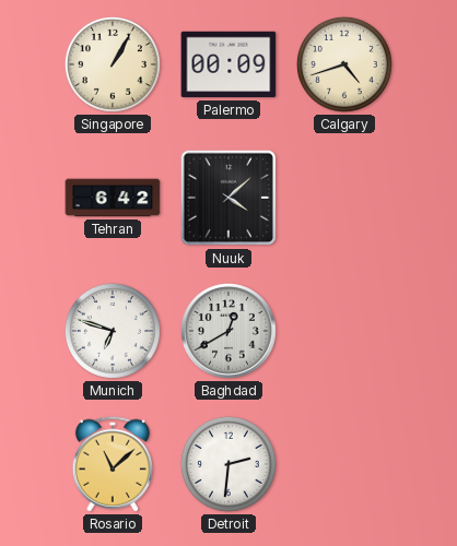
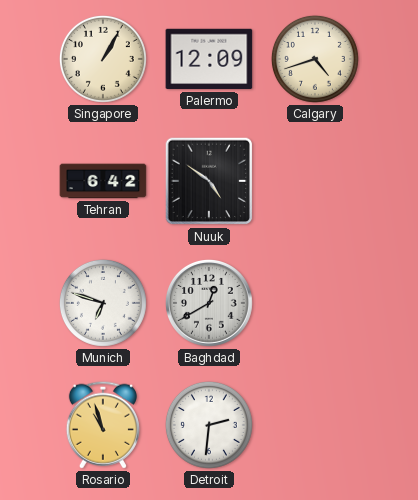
Palermo: 00:09 -> 12:09 (209, 59)
Nuuk: 4:08 -> 4:51 (209, 181)
Rosario: 11:08 -> 10:57 (103, 425)
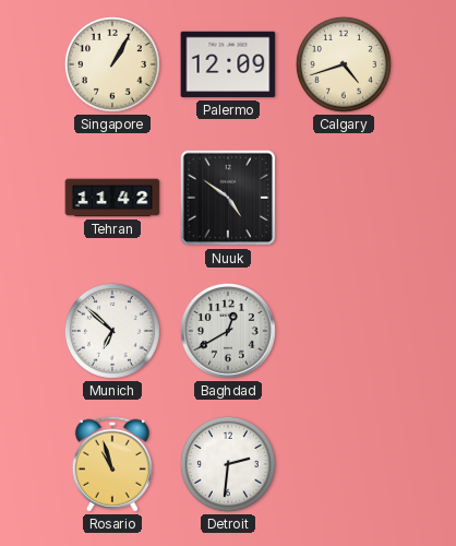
Tehran: 6:42 -> 11:42 (112, 198)
Munich: 6:48 -> 6:52 (112, 331)
